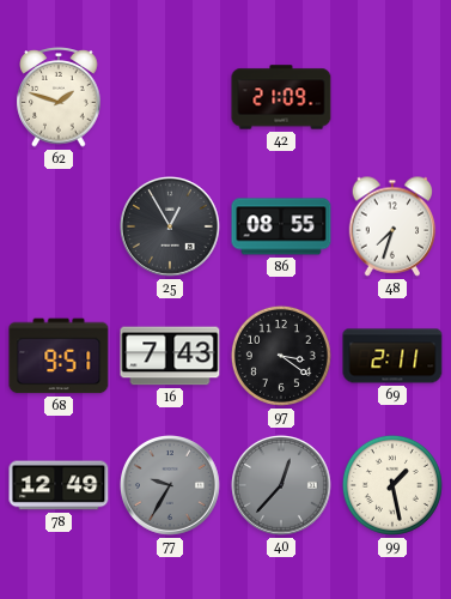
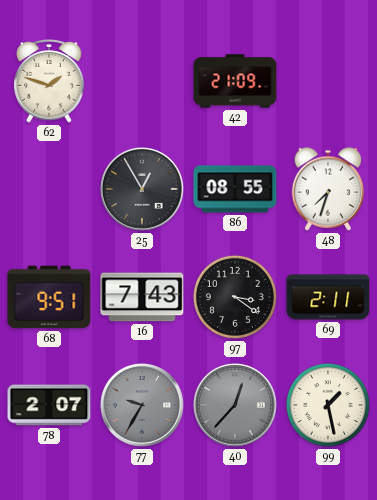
78: 12:49 -> 2:07 (49, 405)
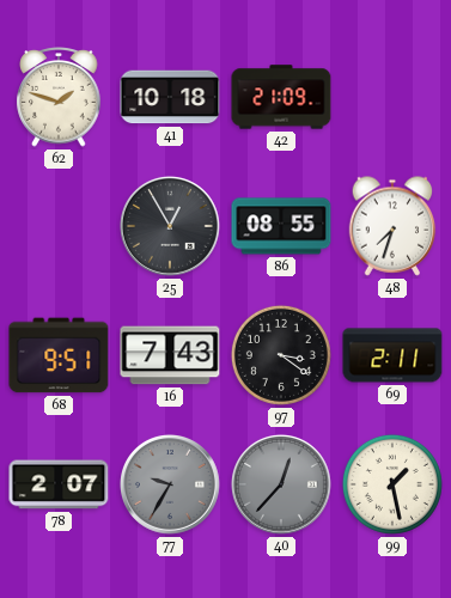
41: none -> 10:18 (170, 97)
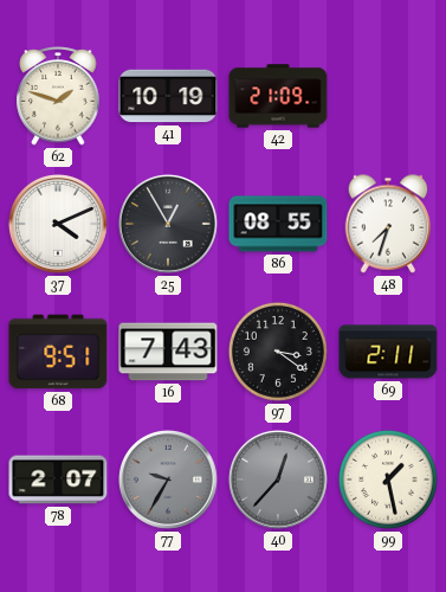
41: 10:18 -> 10:19 (168, 96)
37: none -> 4:11 (58, 224)
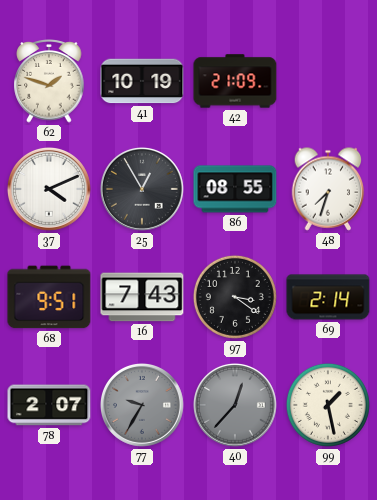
69: 2:11 -> 2:14 (328, 297)
